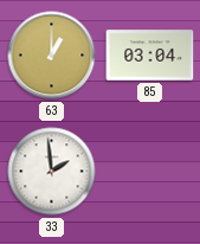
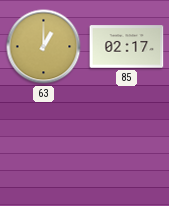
85: 03:04 -> 02:17 (127, 47)
33: 1:59 -> none (52, 172)
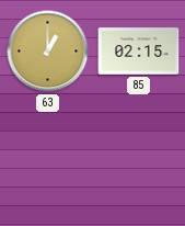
85: 02:17 -> 02:15 (139, 52)
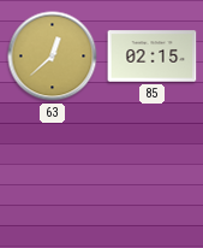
63: 1:00 -> 12:38 (53, 57)
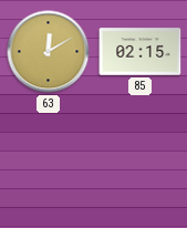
63: 12:38 -> 12:10 (49, 52)
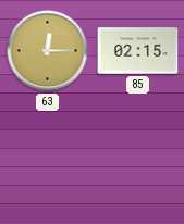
63: 12:10 -> 12:15 (48, 51)
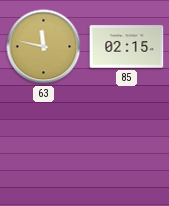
63: 12:15 -> 11:47 (44, 47)
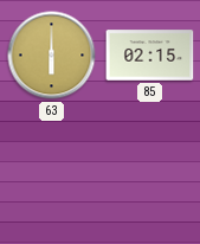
63: 11:47 -> 6:00 (52, 56)
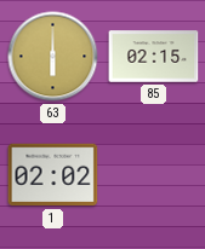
1: none -> 02:02 (53, 175)
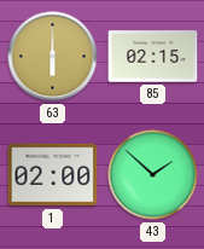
1: 02:02 -> 02:00 (53, 175)
43: none -> 1:52 (153, 175)
